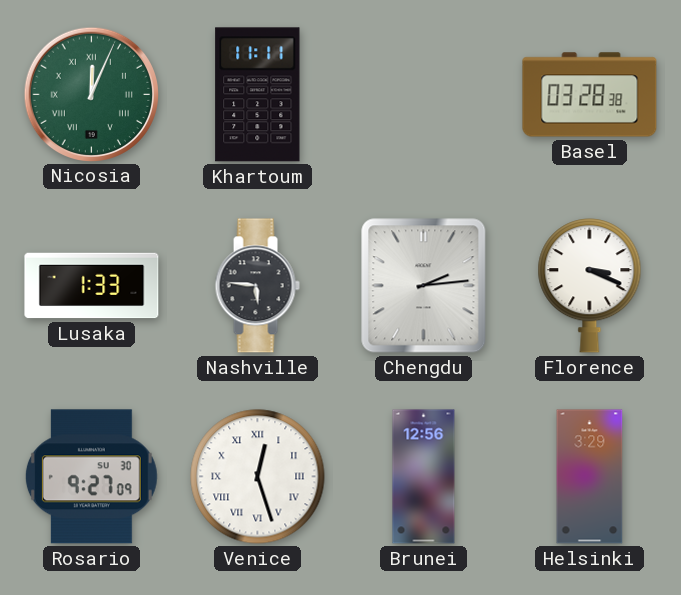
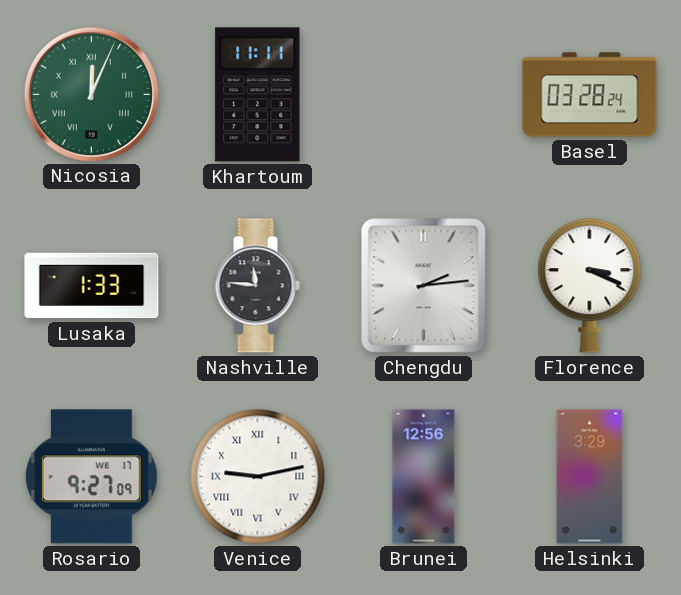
Basel: 03:28:38 -> 03:28:24 (590, 95)
Nashville: 5:46 -> 11:46 (257, 286)
Rosario date: SU 30 -> WE 17 (91, 477)
Venice: 12:27 -> 9:13 (258, 477)
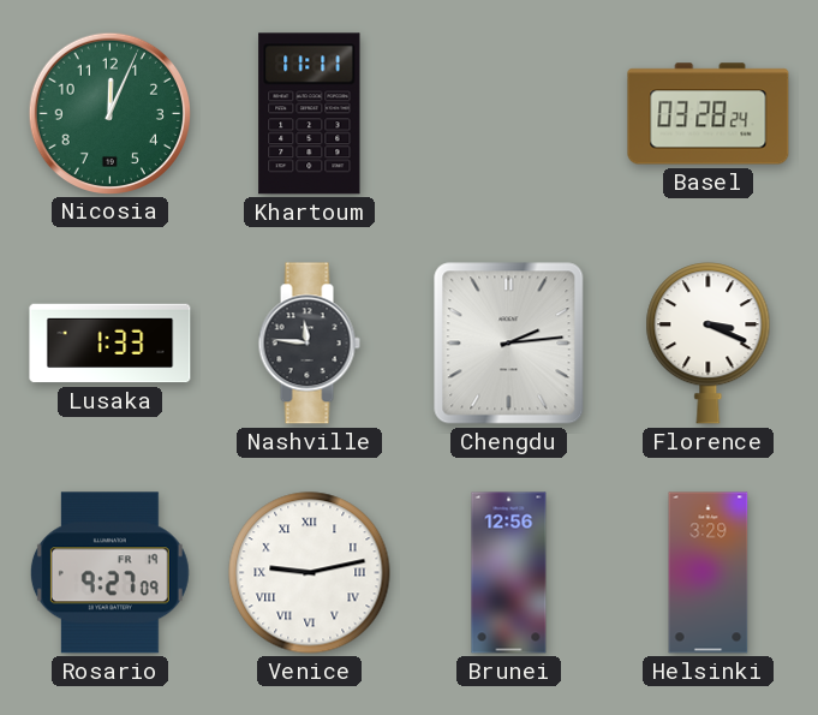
Nicosia numerals: Roman -> Arabic (109, 113)
Rosario date: WE 17 -> FR 19 (109, 573)
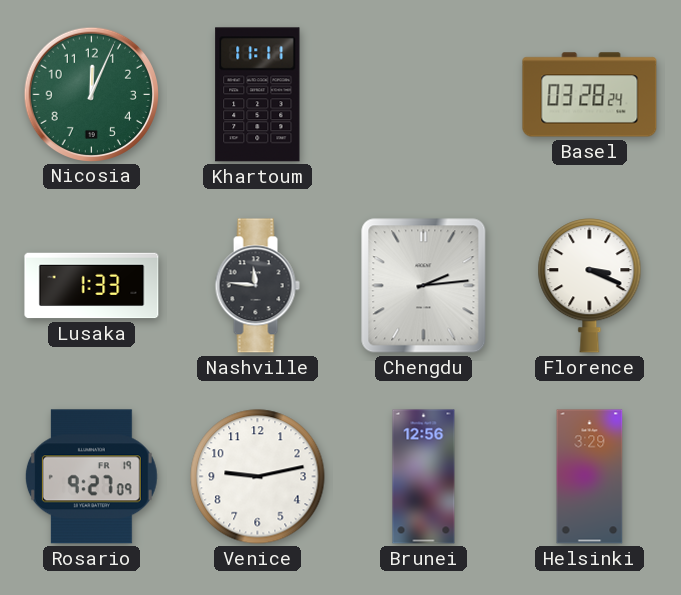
Venice numerals: Roman -> Arabic (258, 477)
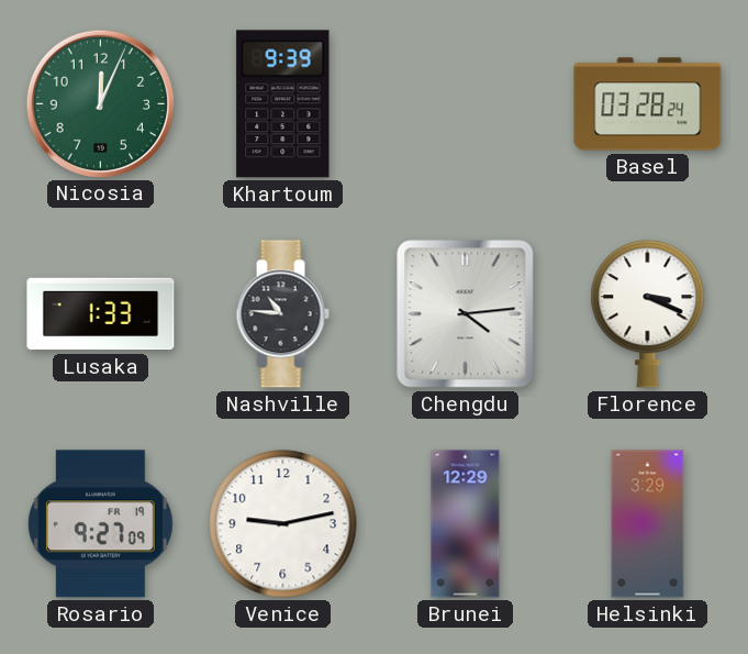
Khartoum: 11:11 -> 9:39 (283, 104)
Nashville: 11:46 -> 10:46 (282, 314)
Chengdu: 2:14 -> 4:14 (466, 314)
Brunei: 12:56 -> 12:29 (466, 524)
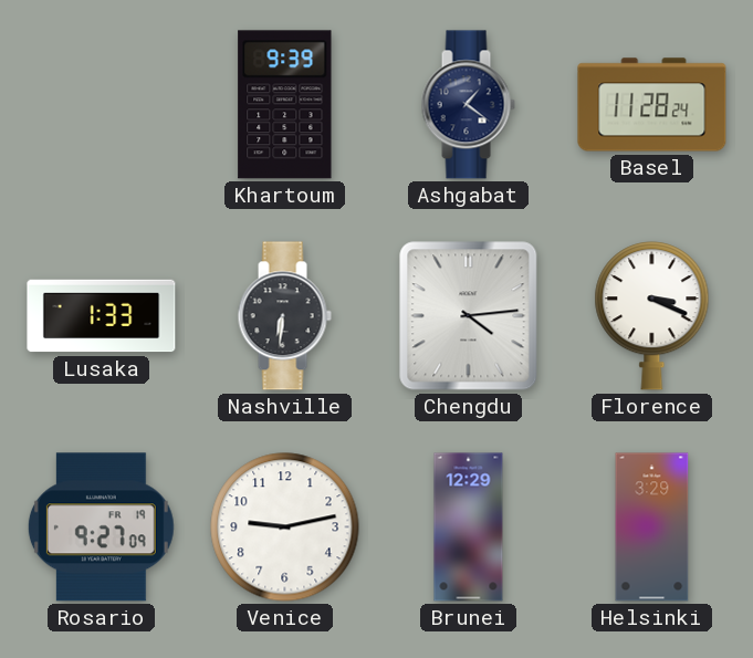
Nicosia: 12:04 -> none (100, 103)
Ashgabat: none -> 1:21 (468, 105)
Basel: 03:28 -> 11:28 (652, 105)
Nashville: 10:46 -> 6:31 (284, 316)
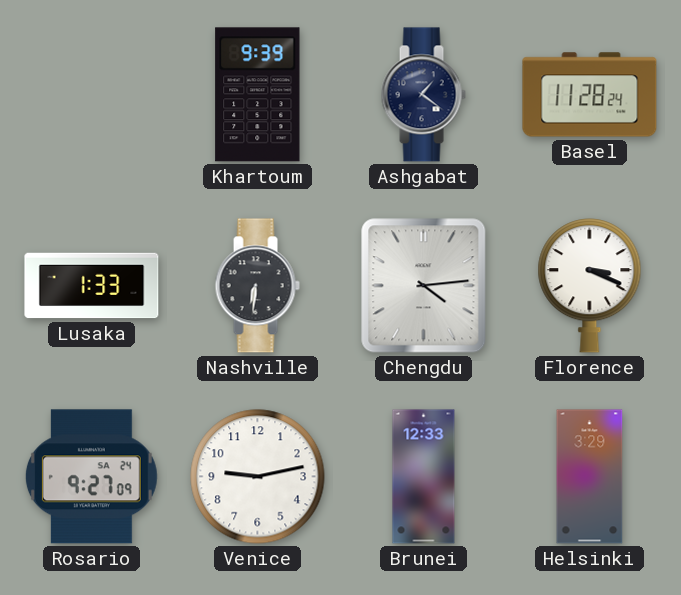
Rosario date: FR 19 -> SA 24 (91, 477)
Brunei: 12:29 -> 12:33 (424, 477)
